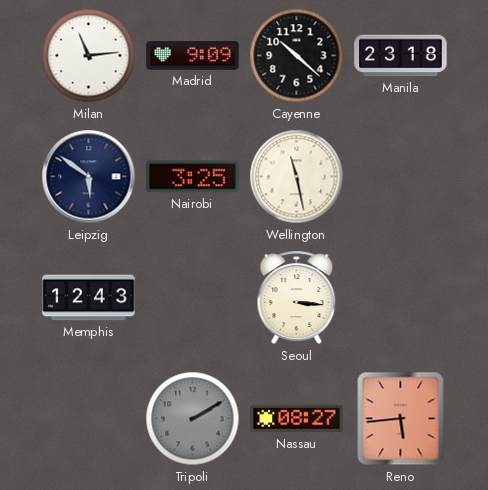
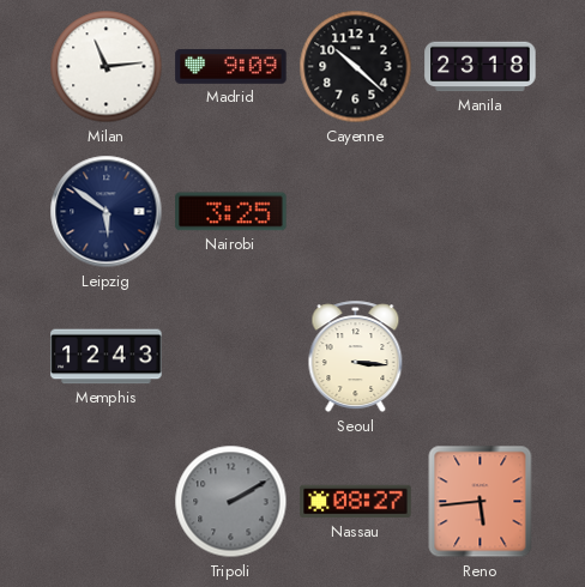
Wellington: 11:28 -> none (297, 177)
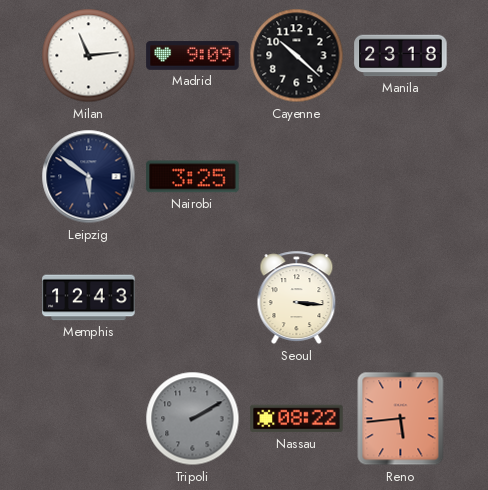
Nassau: 08:27 -> 08:22 (297, 419)
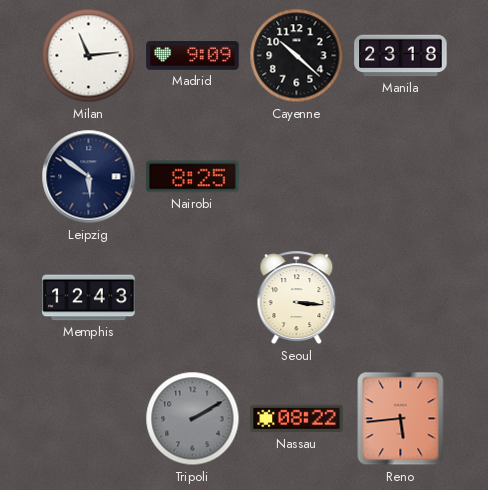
Nairobi: 3:25 -> 8:25 (193, 177)
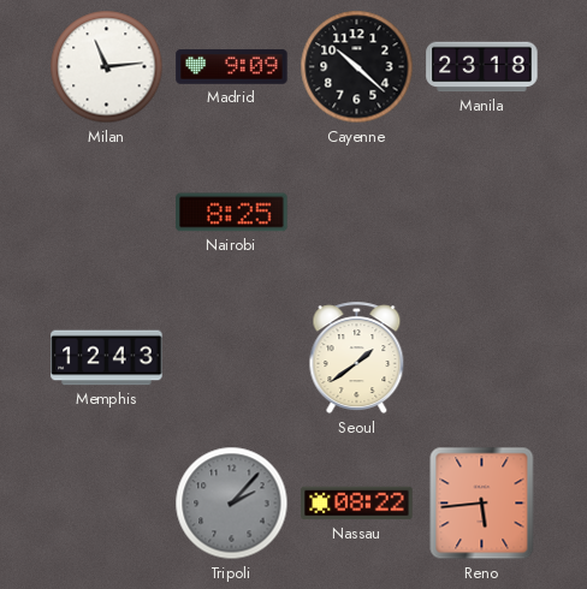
Leipzig: 5:51 -> none (89, 177)
Seoul: 3:16 -> 1:39 (357, 358)
Tripoli: 2:10 -> 2:07 (232, 504)
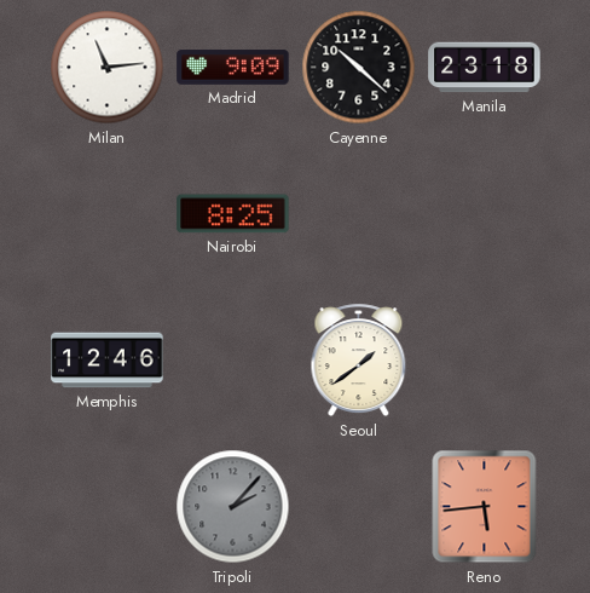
Memphis: 12:43 -> 12:46 (108, 361)
Nassau: 08:22 -> none (357, 504)
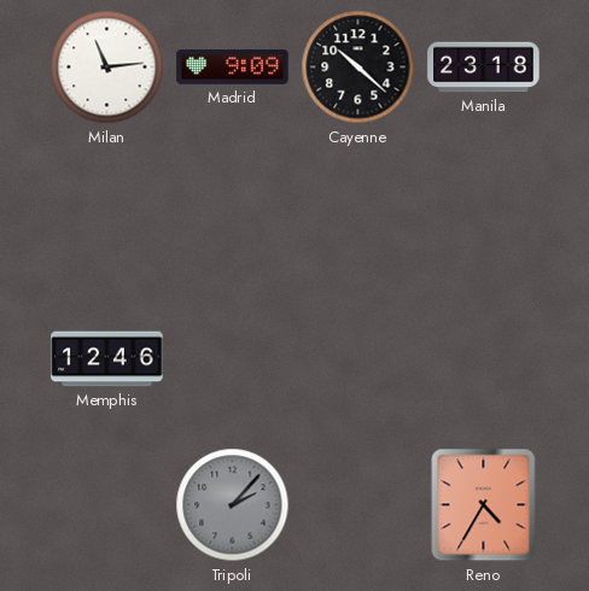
Nairobi: 8:25 -> none (233, 214)
Seoul: 1:39 -> none (359, 361)
Reno: 5:44 -> 4:35 (484, 505)
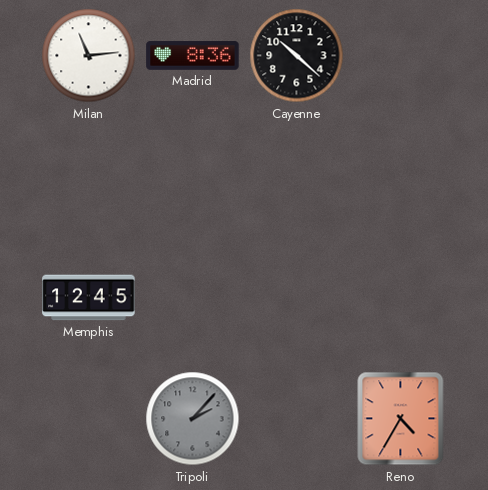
Madrid: 9:09 -> 8:36 (193, 56)
Manila: 23:18 -> none (484, 68)
Memphis: 12:46 -> 12:45 (89, 298)
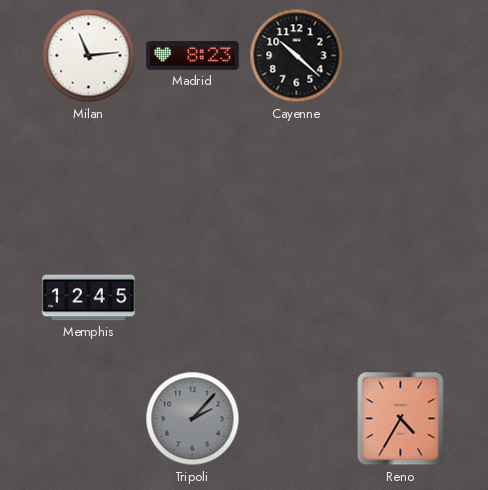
Madrid: 8:36 -> 8:23 (193, 56)
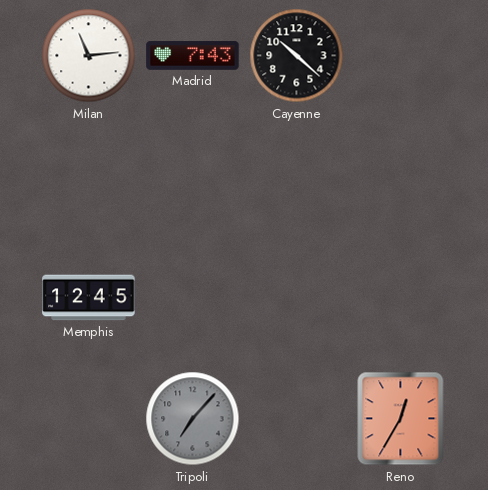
Madrid: 8:23 -> 7:43 (193, 56)
Tripoli: 2:07 -> 7:07 (193, 419)
Reno: 4:35 -> 12:35 (401, 419)
